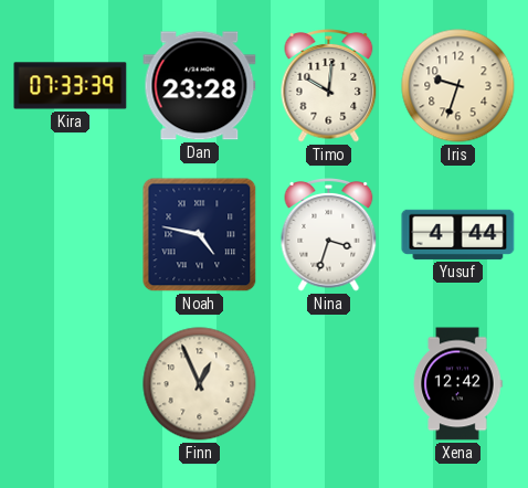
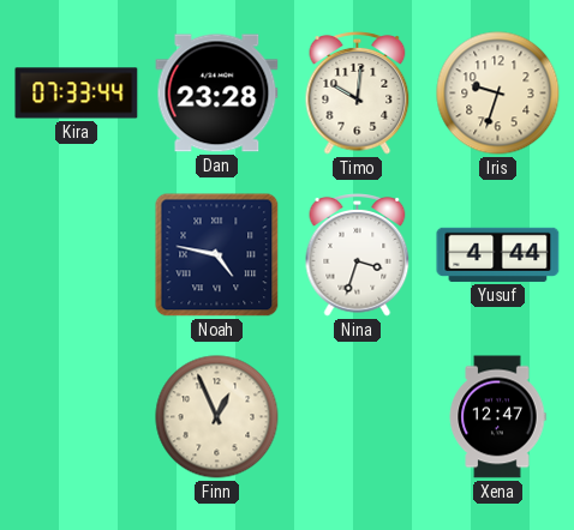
Kira: 07:33:39 -> 07:33:44 (77, 94)
Xena: 12:42 -> 12:47 (497, 417)
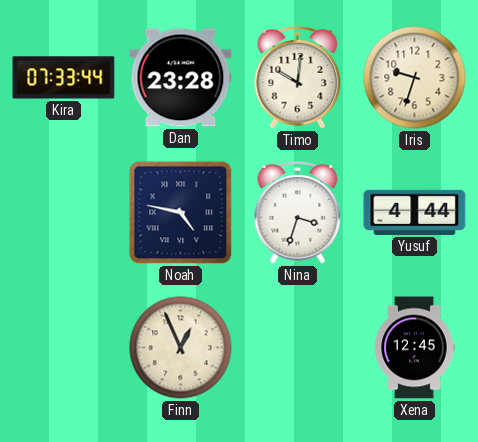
Xena: 12:47 -> 12:45 (414, 348)
